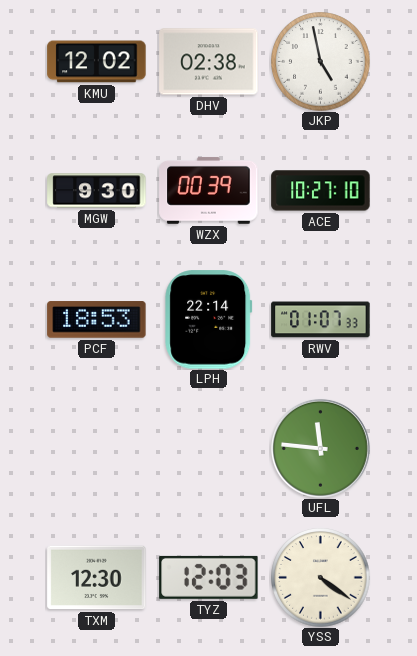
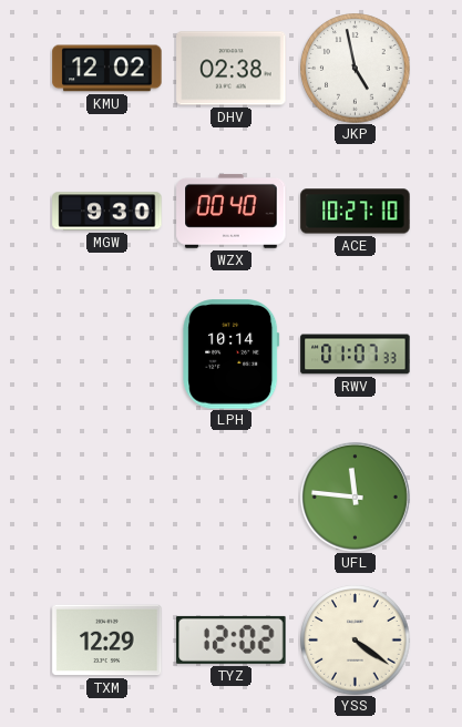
WZX: 00:39 -> 00:40 (232, 211)
PCF: 18:53 -> none (97, 320)
LPH: 22:14 -> 10:14 (232, 355)
TXM: 12:30 -> 12:29 (107, 641)
TYZ: 12:03 -> 12:02 (232, 639)
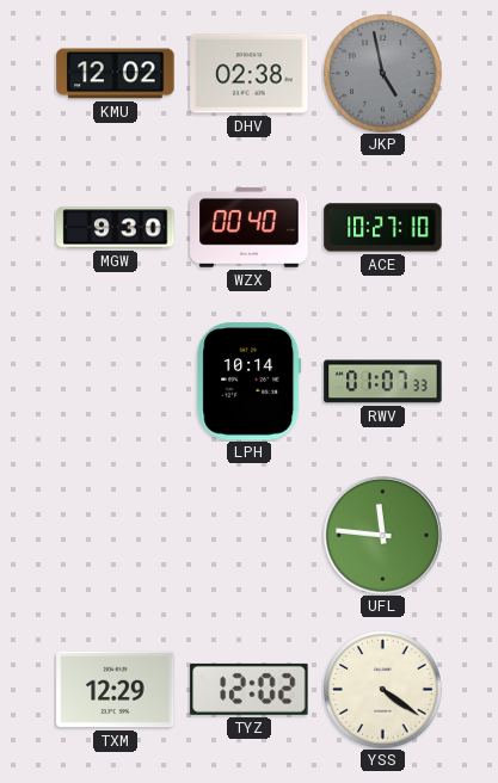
JKP dial: white -> grey (383, 74)
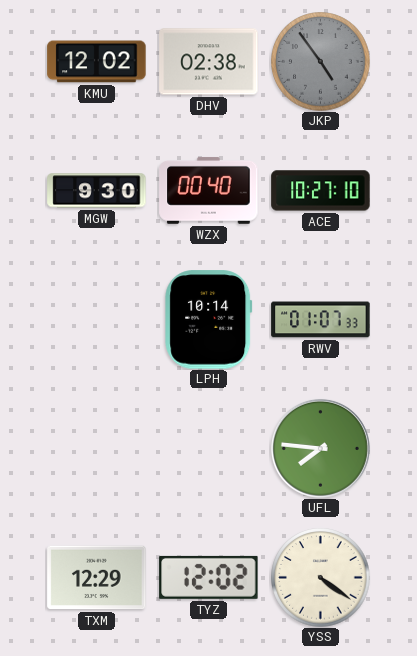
JKP: 4:58 -> 4:54 (321, 62)
UFL: 11:46 -> 7:46 (320, 448)
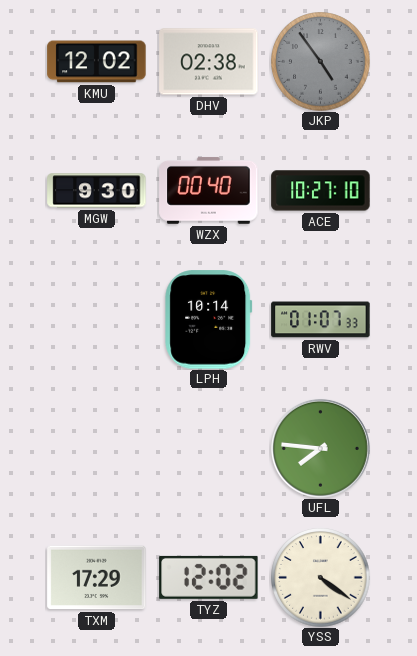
TXM: 12:29 -> 17:29 (97, 578)
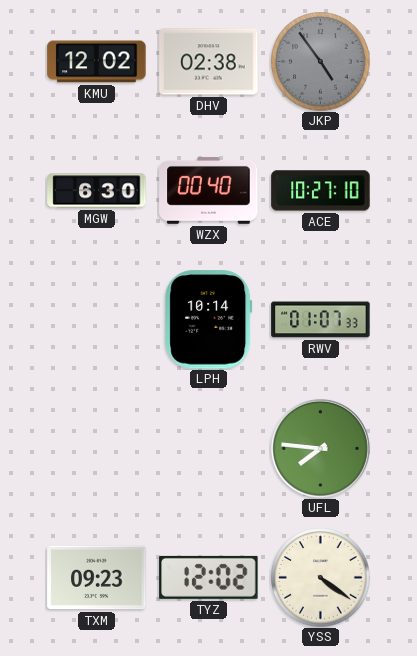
MGW: 9:30 -> 6:30 (97, 191)
TXM: 17:29 -> 09:23 (97, 578)
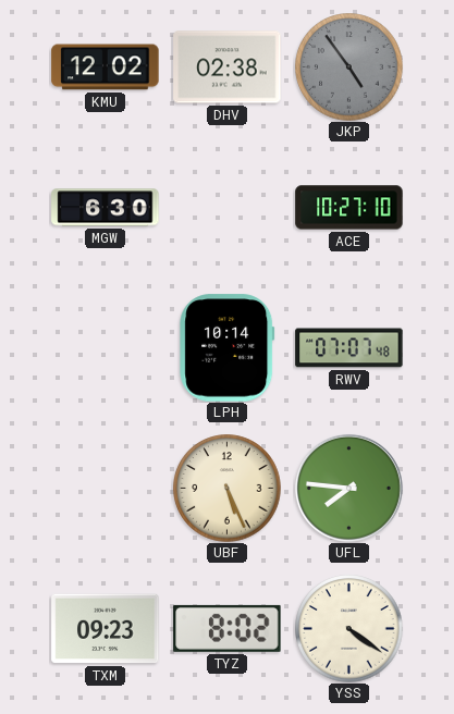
WZX: 00:40 -> none (209, 190)
RWV: 01:07 -> 07:07 (349, 348)
UBF: none -> 5:26 (228, 489)
TYZ: 12:02 -> 8:02 (228, 628)
